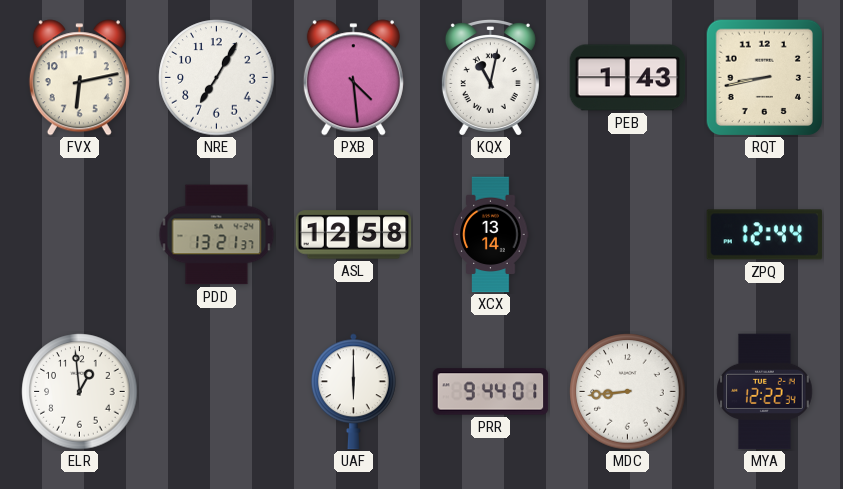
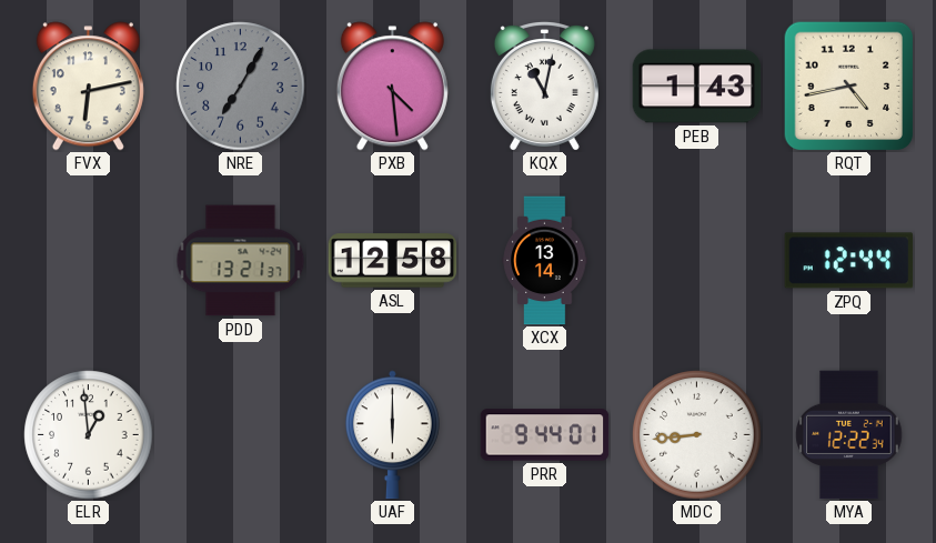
NRE dial: white -> grey (241, 87)
RQT: 8:43 -> 4:43 (848, 86)
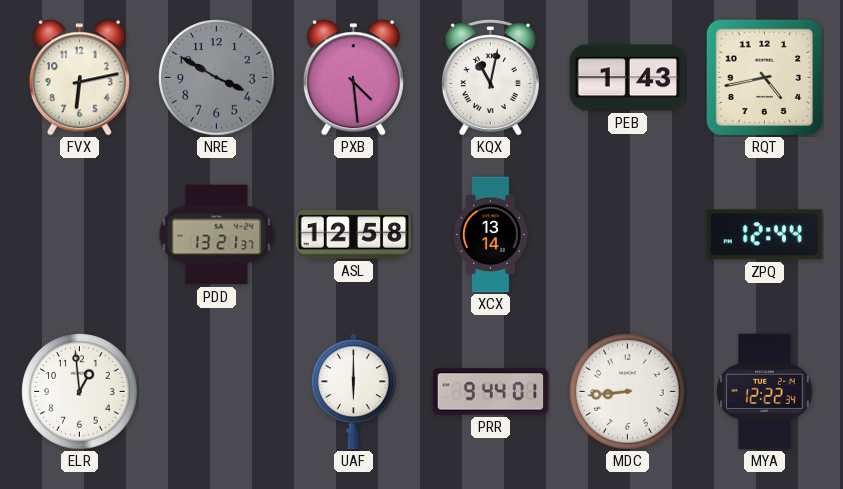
NRE: 7:05 -> 3:50 (217, 78)
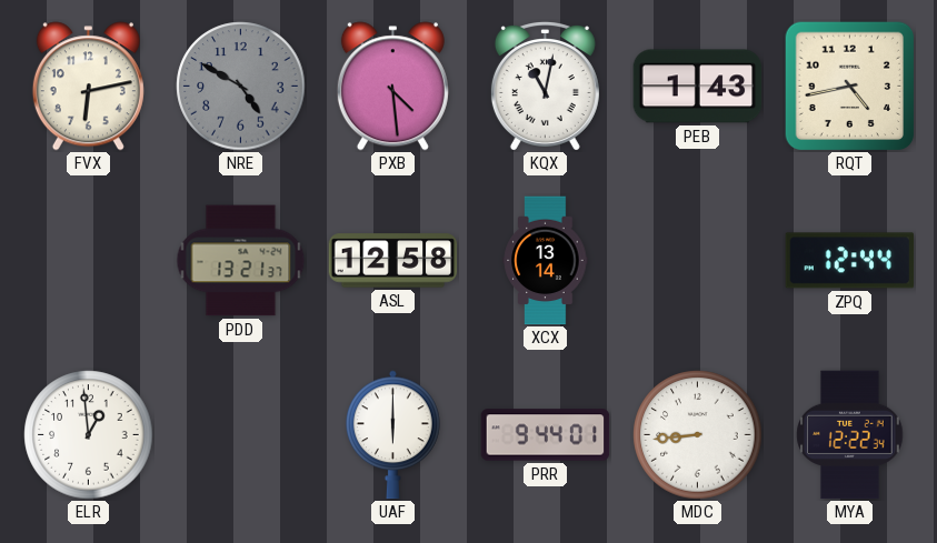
NRE: 3:50 -> 4:50 (241, 87)
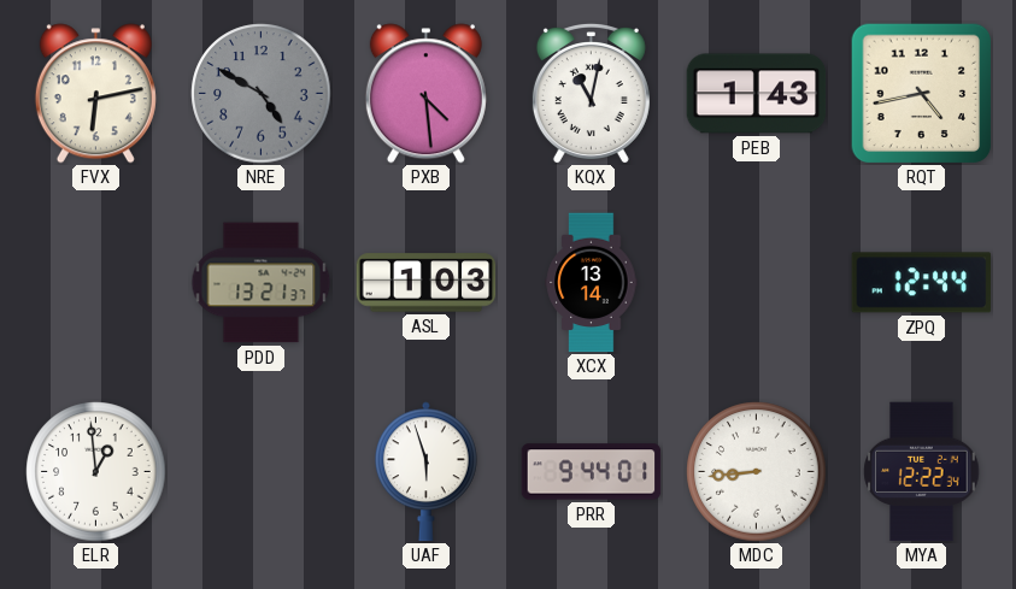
ASL: 12:58 -> 1:03 (427, 283)
UAF: 6:00 -> 5:57 (425, 472)
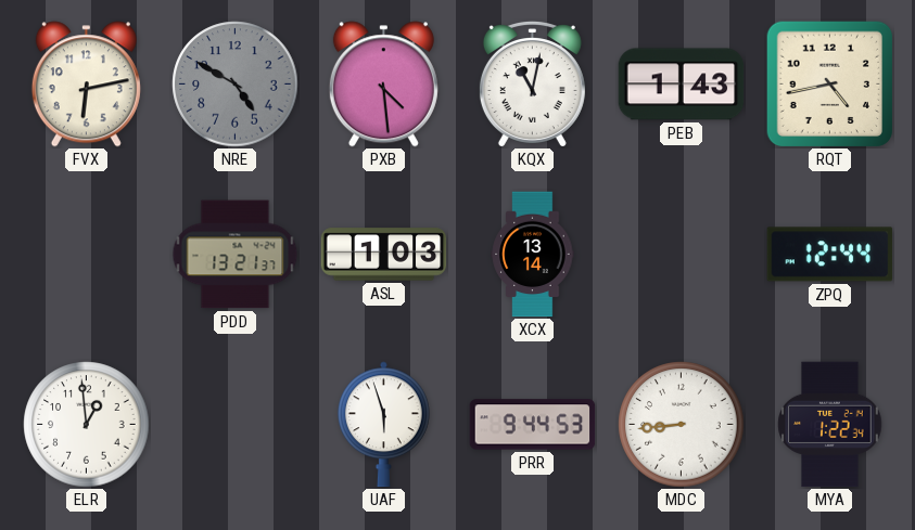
PRR: 9:44:01 -> 9:44:53 (533, 425)
MYA: 12:22 -> 1:22 (830, 425)
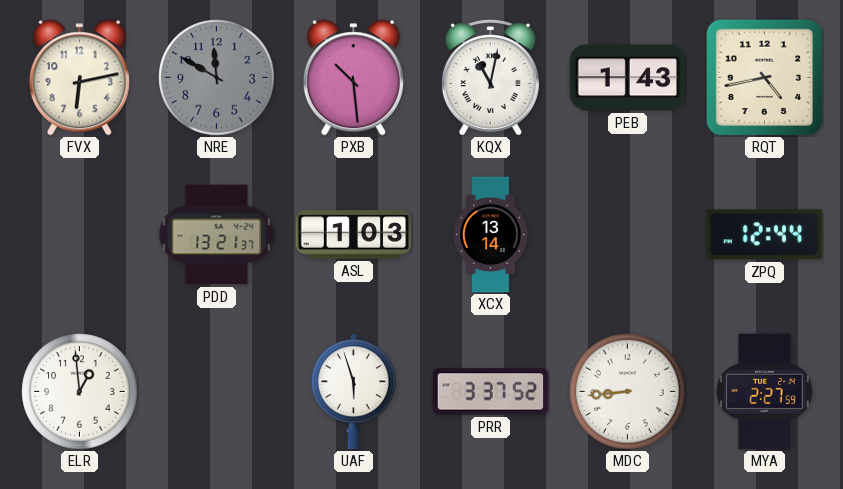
NRE: 4:50 -> 11:50 (217, 78)
PXB: 4:29 -> 10:29 (353, 78)
PRR: 9:44 -> 3:37 (491, 392)
MYA: 1:22 -> 2:27 (765, 392)
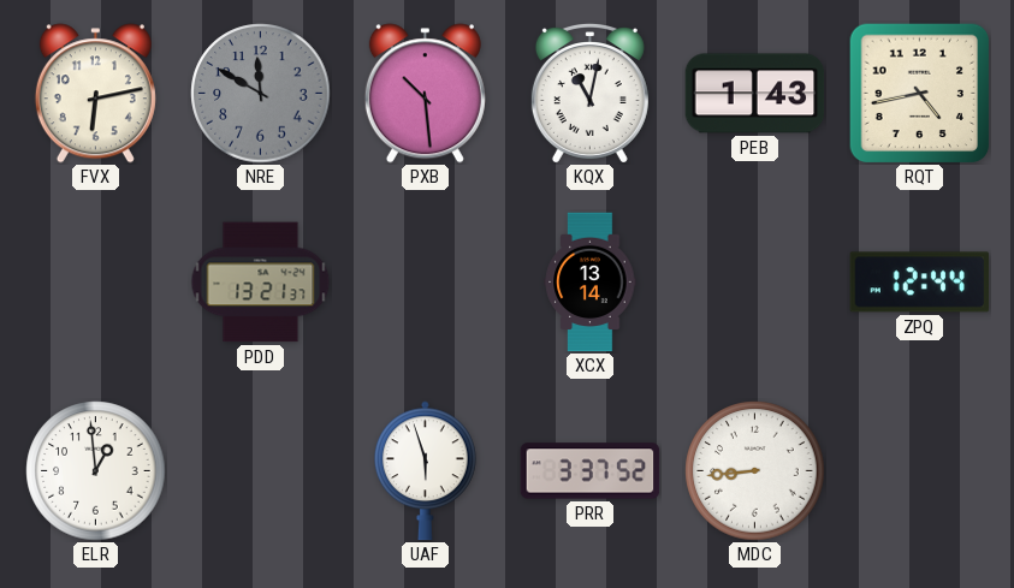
ASL: 1:03 -> none (354, 235)
MYA: 2:27 -> none (765, 392)
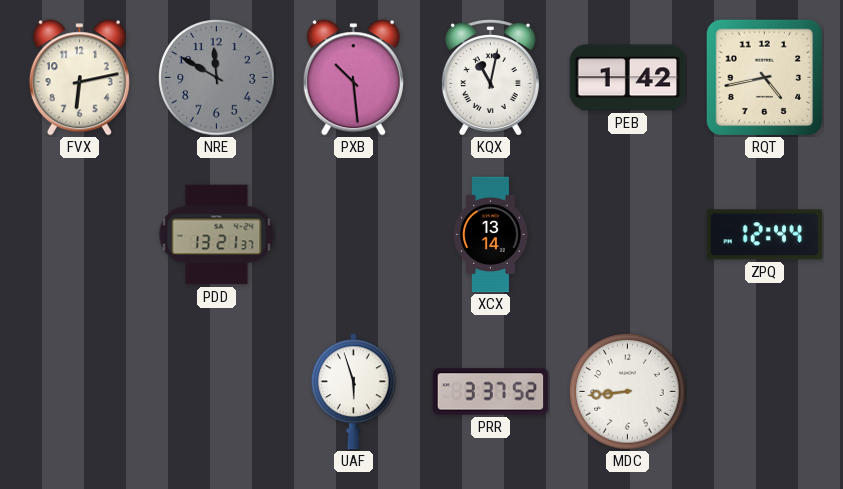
PEB: 1:43 -> 1:42 (628, 78)
ELR: 12:59 -> none (96, 471)
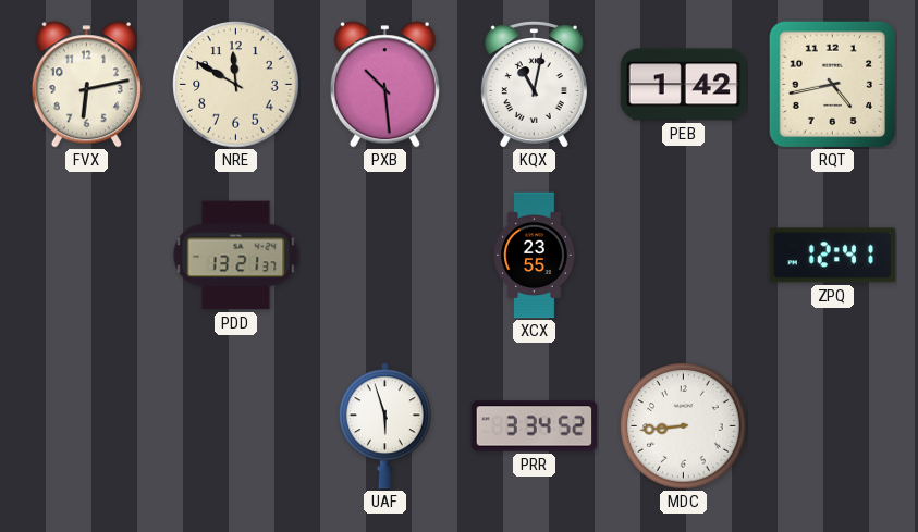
NRE dial: grey -> cream (236, 85)
XCX: 13:14 -> 23:55 (535, 256)
ZPQ: 12:44 -> 12:41 (833, 256)
PRR: 3:37 -> 3:34 (535, 426)
